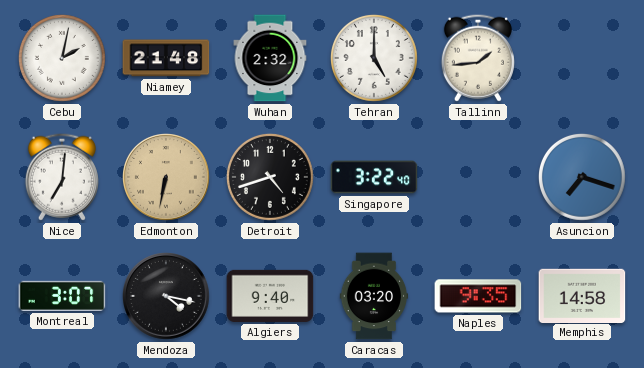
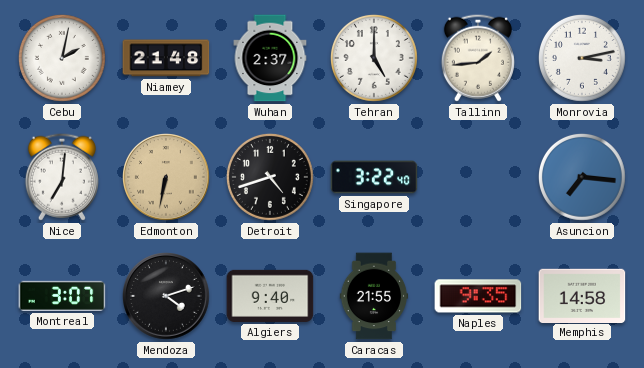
Wuhan: 2:32 -> 2:37 (270, 58)
Monrovia: none -> 3:13 (582, 58)
Asuncion: 7:18 -> 7:16 (582, 177)
Mendoza: 4:17 -> 4:12 (167, 297)
Caracas: 03:20 -> 21:55 (374, 296)
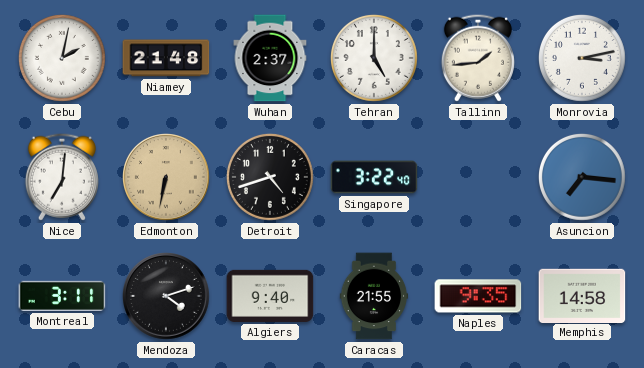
Montreal: 3:07 -> 3:11 (62, 296)
